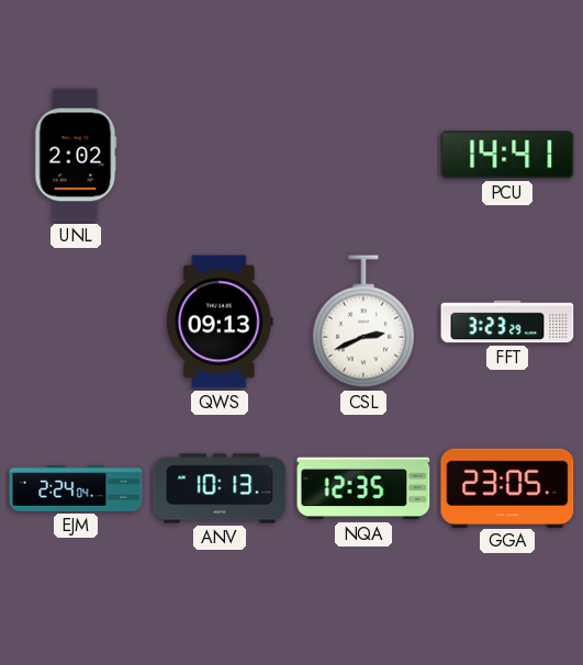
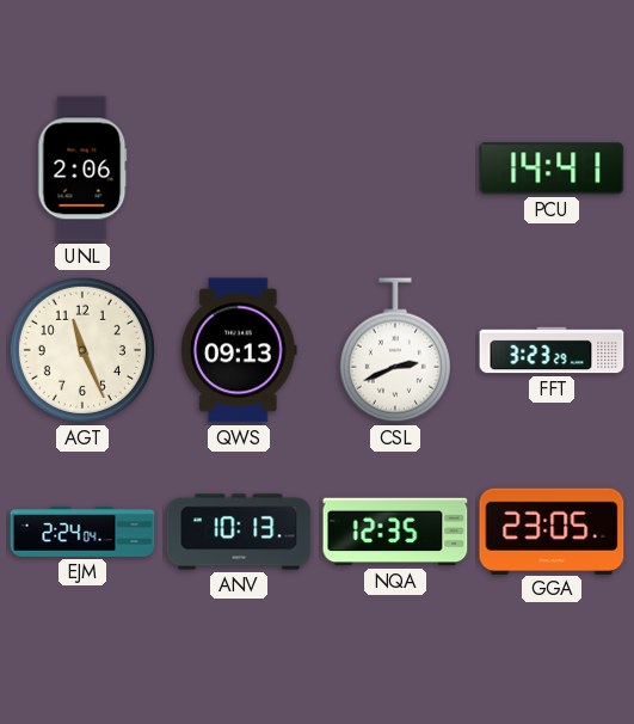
UNL: 2:02 -> 2:06 (82, 168)
AGT: none -> 11:26 (82, 350)
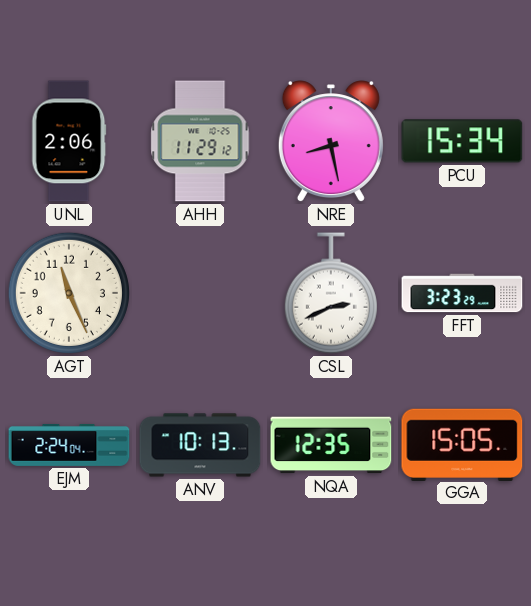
AHH: none -> 11:29 (200, 141)
NRE: none -> 8:28 (331, 142)
PCU: 14:41 -> 15:34 (462, 141)
QWS: 09:13 -> none (240, 350)
GGA: 23:05 -> 15:05 (462, 444)
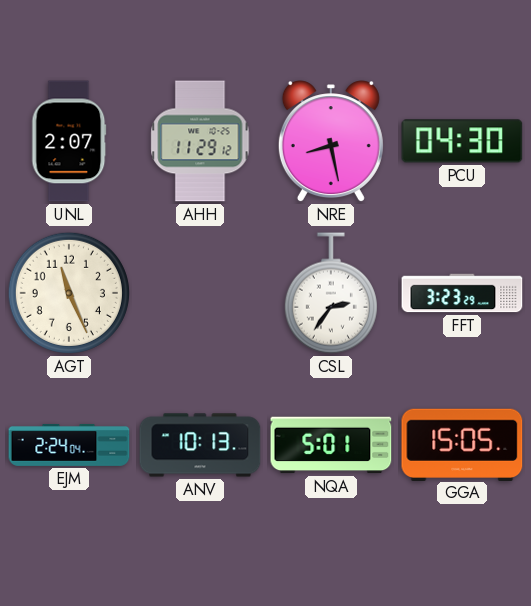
UNL: 2:06 -> 2:07 (69, 141)
PCU: 15:34 -> 04:30 (462, 141)
CSL: 2:41 -> 2:36 (331, 293)
NQA: 12:35 -> 5:01 (331, 445)
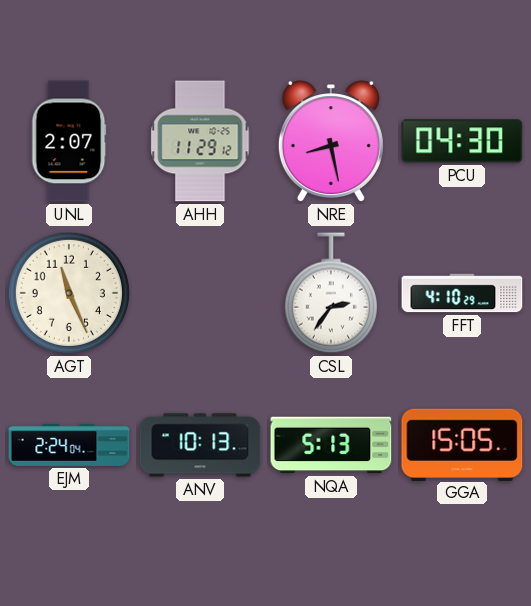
FFT: 3:23 -> 4:10 (462, 293)
NQA: 5:01 -> 5:13 (331, 445)
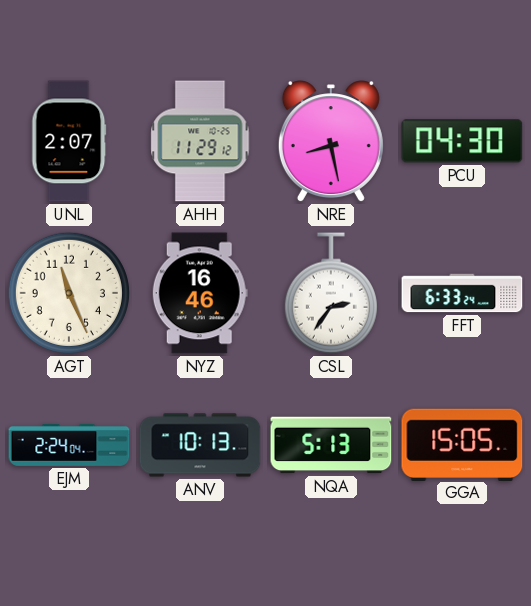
NYZ: none -> 16:46 (200, 293)
FFT: 4:10 -> 6:33 (462, 293)
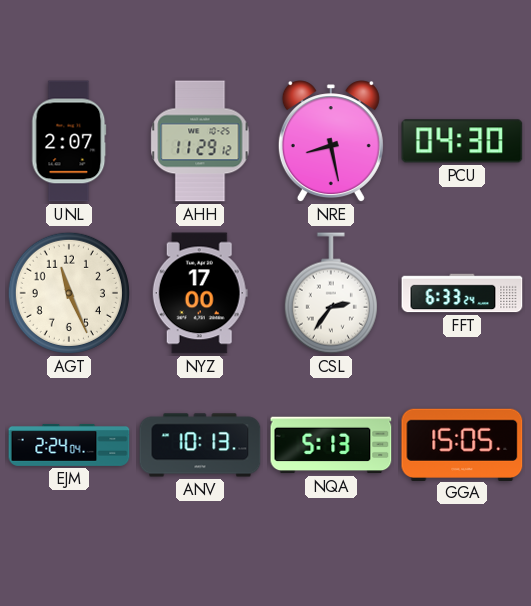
NYZ: 16:46 -> 17:00 (200, 293)
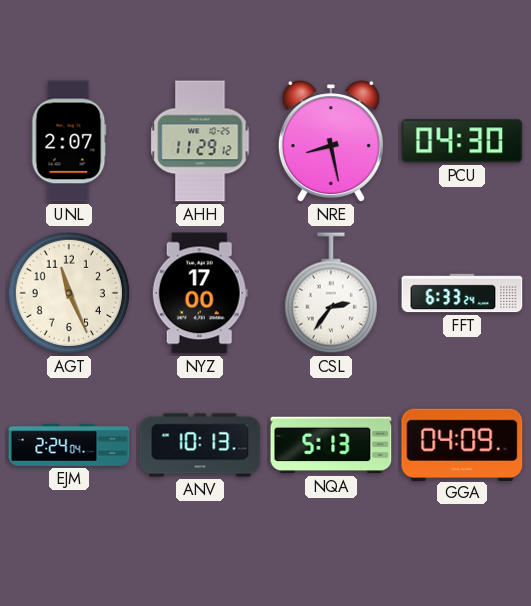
GGA: 15:05 -> 04:09 (462, 444)
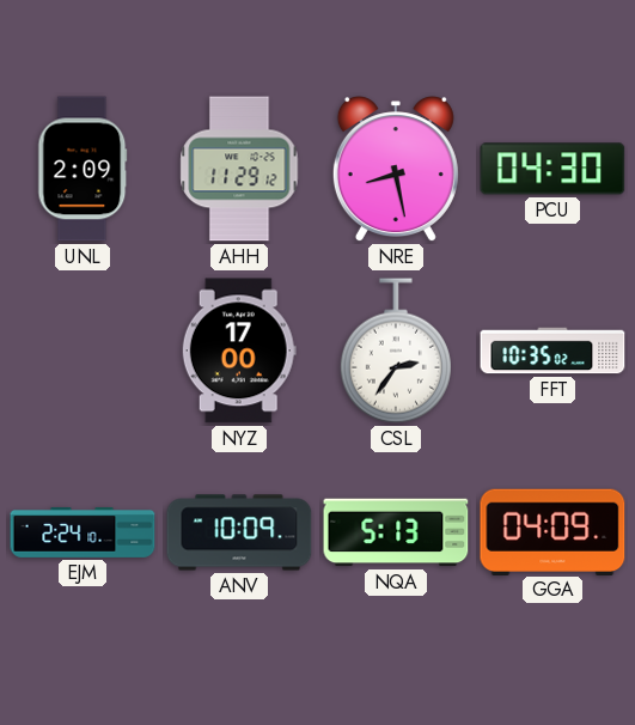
UNL: 2:07 -> 2:09 (83, 169)
AGT: 11:26 -> none (69, 293)
FFT: 6:33 -> 10:35 (552, 351)
EJM: 2:24:04 -> 2:24:10 (83, 532)
ANV: 10:13 -> 10:09 (239, 532)
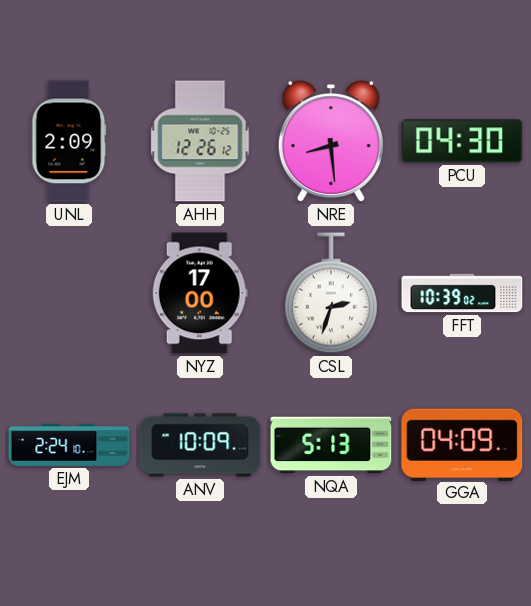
AHH: 11:29 -> 12:26 (200, 141)
NRE: 8:28 -> 8:29 (331, 142)
CSL: 2:36 -> 2:33 (331, 293)
FFT: 10:35 -> 10:39 (462, 293)
